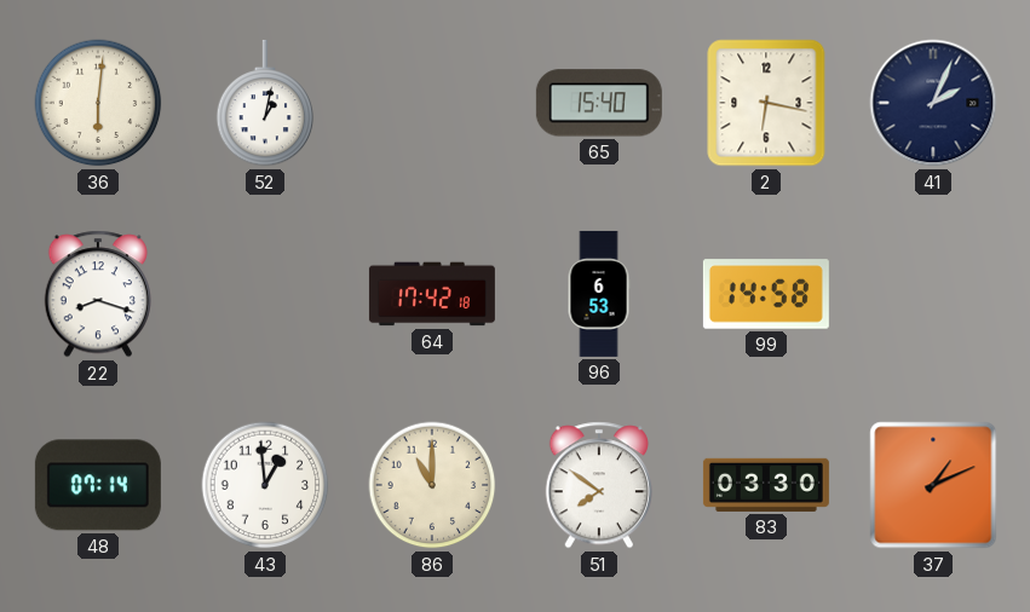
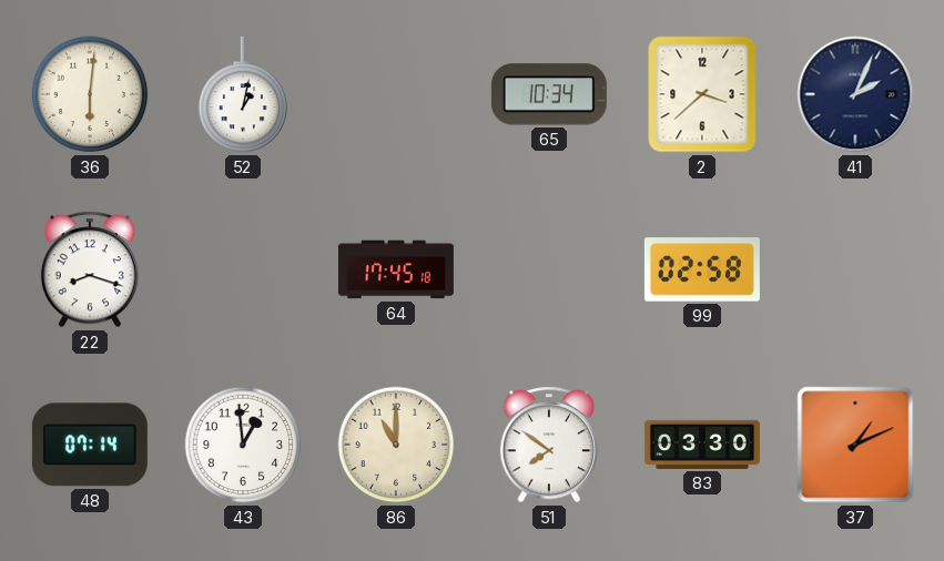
65: 15:40 -> 10:34 (549, 94)
2: 6:17 -> 3:38 (702, 94)
64: 17:42 -> 17:45 (396, 269)
96: 6:53 -> none (599, 294)
99: 14:58 -> 02:58 (702, 269)
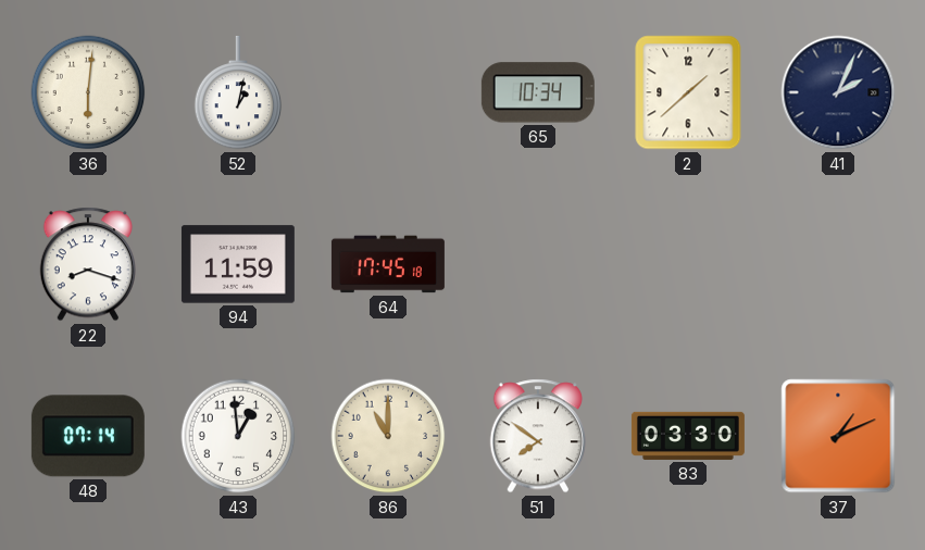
2: 3:38 -> 1:38 (688, 92)
94: none -> 11:59 (238, 264)
99: 02:58 -> none (702, 269)
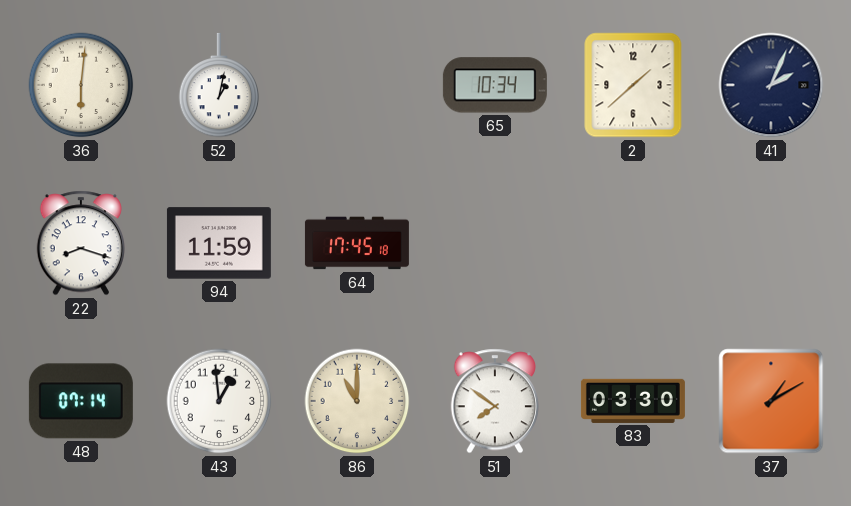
37: 1:11 -> 1:10 (771, 401)
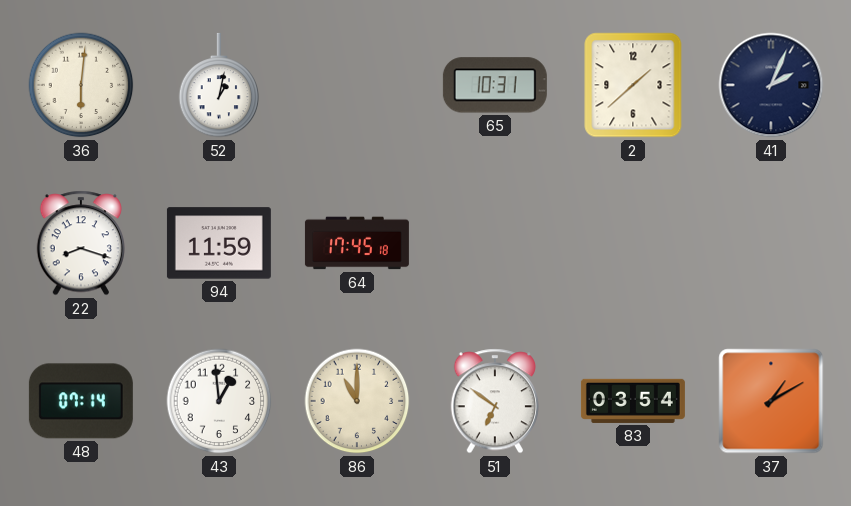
65: 10:34 -> 10:31 (495, 85)
51: 7:51 -> 6:51 (494, 401)
83: 03:30 -> 03:54 (633, 401)
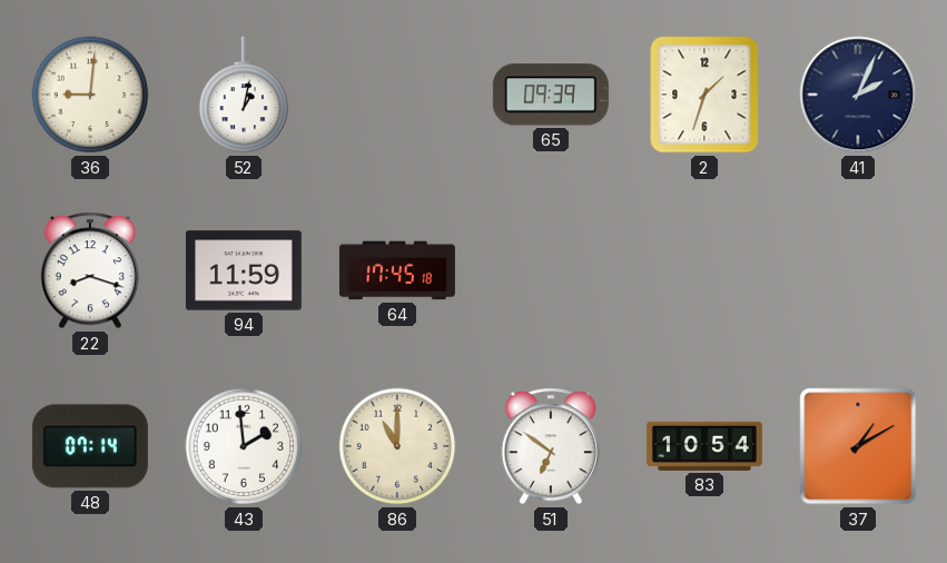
36: 6:01 -> 9:01 (90, 95)
65: 10:31 -> 09:39 (551, 95)
2: 1:38 -> 1:33 (704, 95)
43: 12:59 -> 1:59 (244, 446)
83: 03:54 -> 10:54 (704, 446)
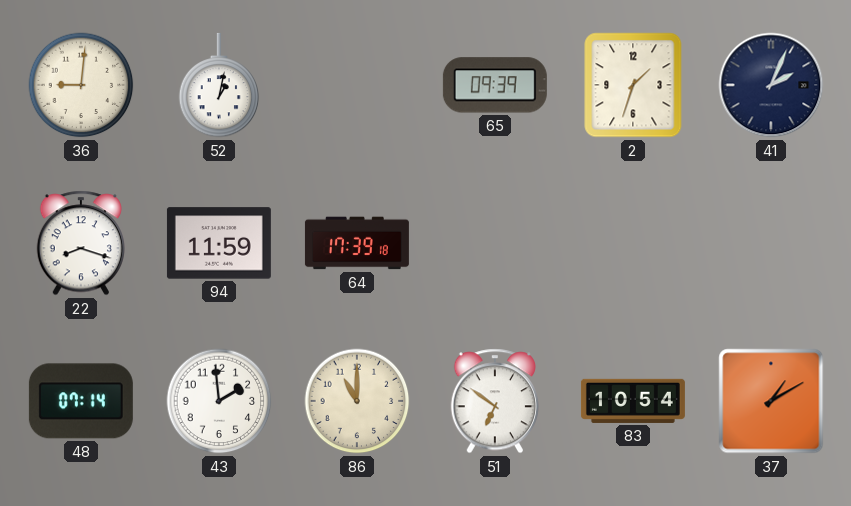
64: 17:45 -> 17:39 (357, 243)
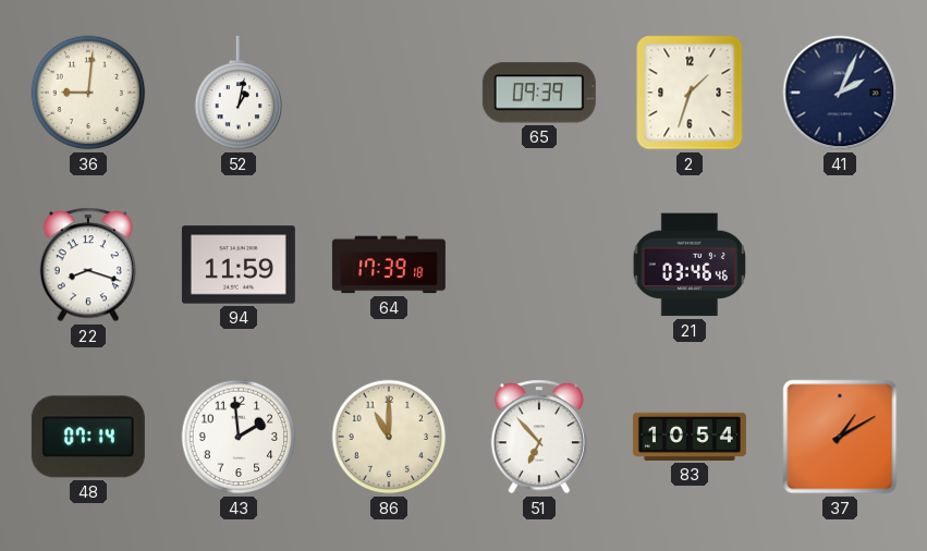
21: none -> 03:46 (690, 265)
51: 6:51 -> 6:53 (538, 437)
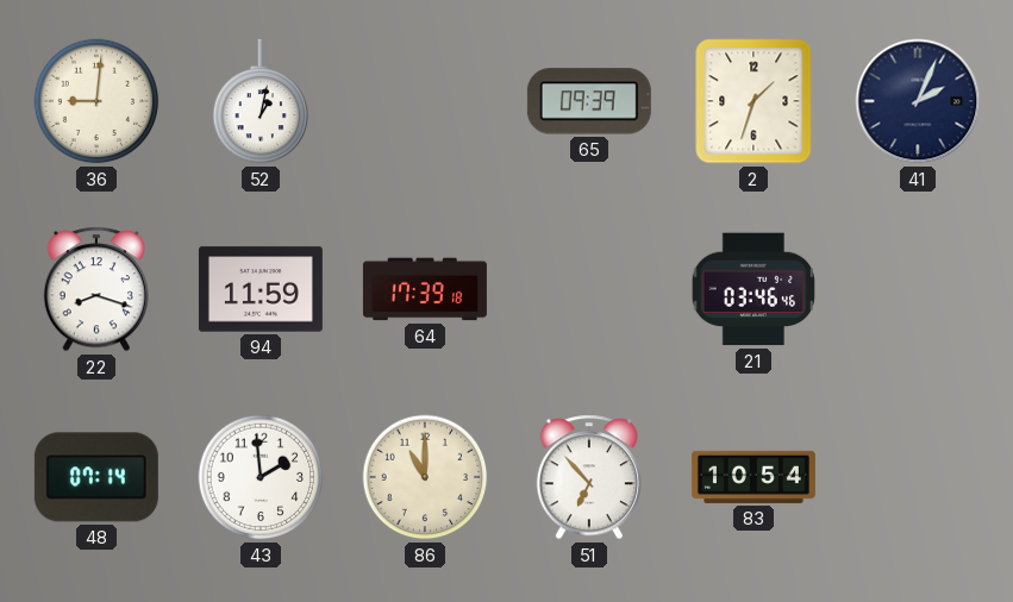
37: 1:10 -> none (840, 437)
